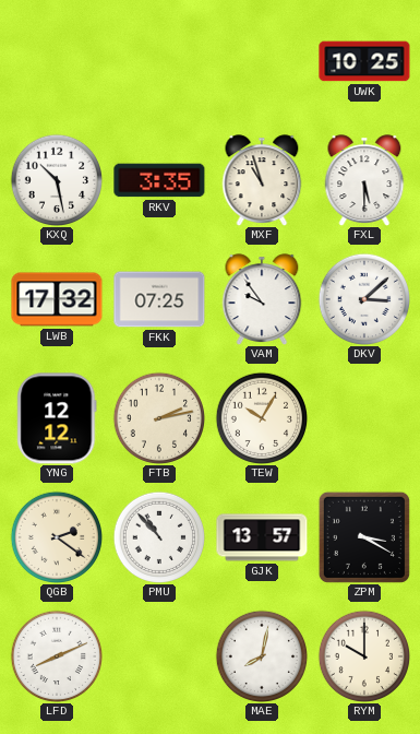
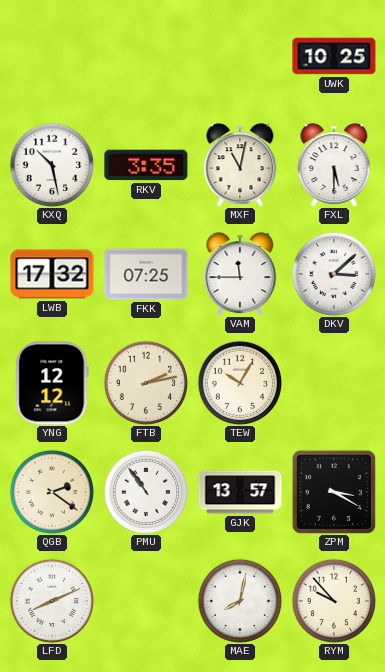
MXF: 10:57 -> 11:02 (240, 165)
VAM: 9:54 -> 11:45 (240, 274)
PMU: 10:53 -> 10:54 (145, 491)
RYM: 10:00 -> 9:53 (333, 600)
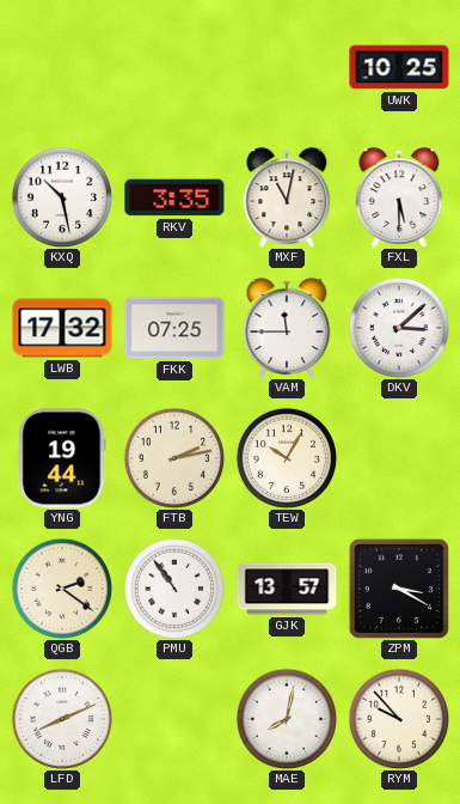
YNG: 12:12 -> 19:44 (62, 458)
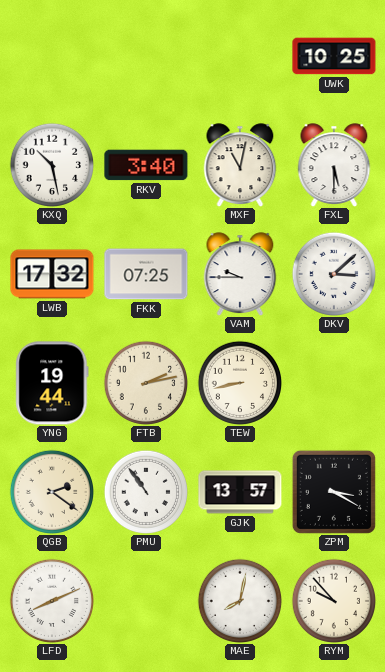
RKV: 3:35 -> 3:40 (146, 165)
VAM: 11:45 -> 9:45 (240, 274)
TEW: 10:05 -> 8:43 (239, 382)
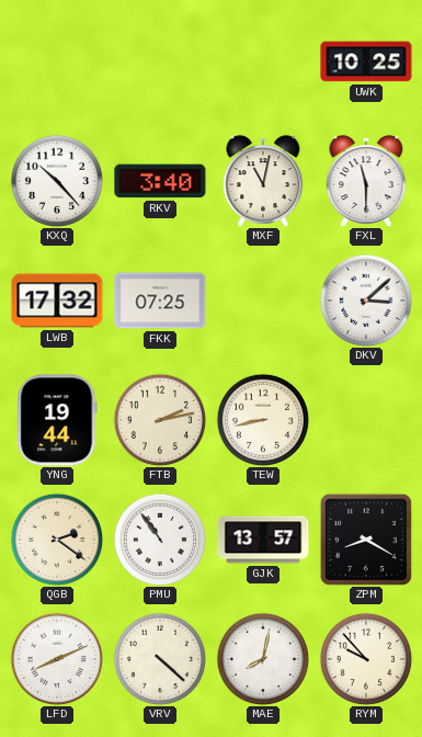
KXQ: 10:28 -> 10:23 (56, 180)
FXL: 5:30 -> 11:30 (366, 181)
VAM: 9:45 -> none (240, 274)
ZPM: 3:20 -> 8:20 (366, 540)
VRV: none -> 4:22 (159, 658)
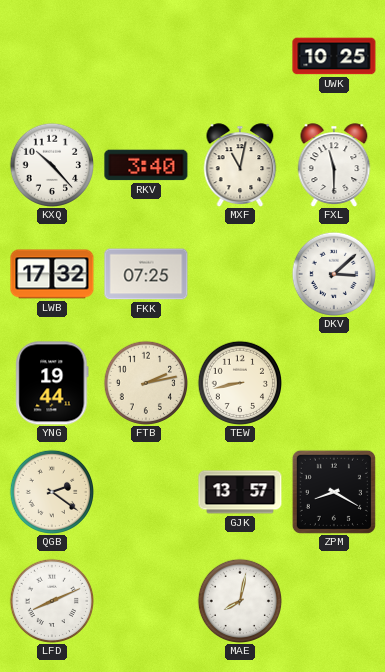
PMU: 10:54 -> none (159, 538)
VRV: 4:22 -> none (159, 658)
RYM: 9:53 -> none (365, 658)
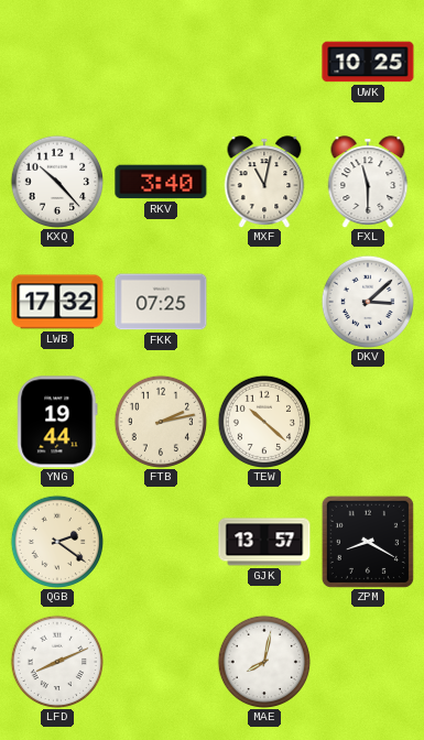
TEW: 8:43 -> 10:22 (263, 421)
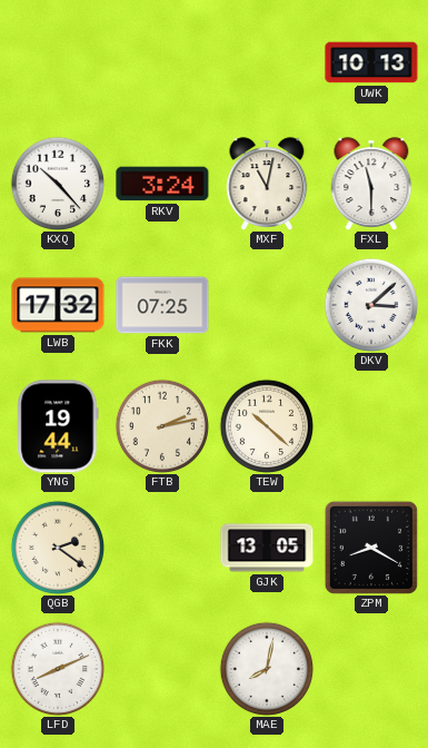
UWK: 10:25 -> 10:13 (371, 62)
RKV: 3:40 -> 3:24 (162, 184)
GJK: 13:57 -> 13:05 (267, 548)
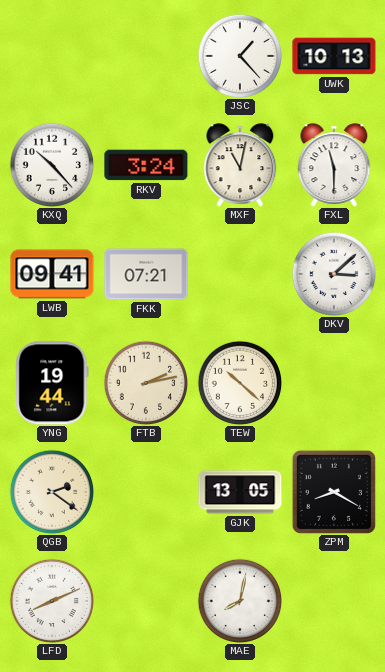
JSC: none -> 1:23 (239, 55)
LWB: 17:32 -> 09:41 (52, 274)
FKK: 07:25 -> 07:21 (146, 274)
